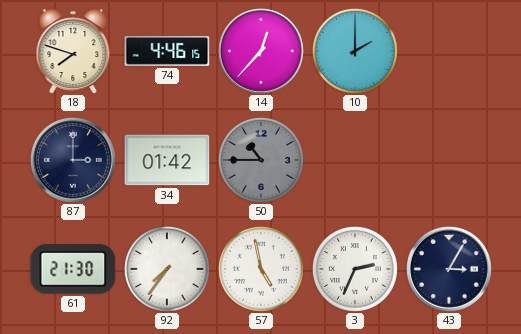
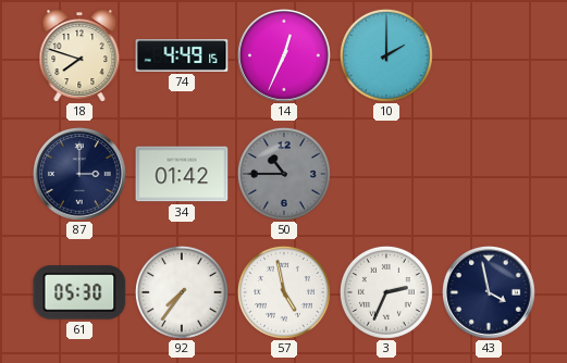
74: 4:46 -> 4:49 (182, 55)
14: 12:37 -> 12:34 (285, 57)
61: 21:30 -> 05:30 (79, 292)
43: 3:05 -> 3:58 (490, 293)
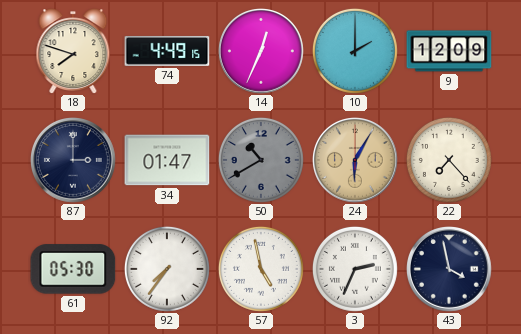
9: none -> 12:09 (449, 51)
34: 01:42 -> 01:47 (167, 160)
50: 10:45 -> 10:40 (261, 160)
24: none -> 6:05 (356, 161)
22: none -> 7:23 (449, 160)
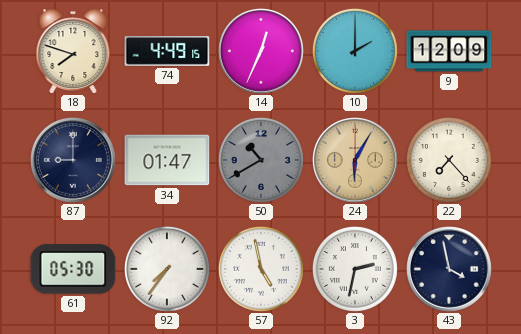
87: 3:00 -> 9:00 (74, 161)
3: 2:34 -> 2:32 (355, 269)
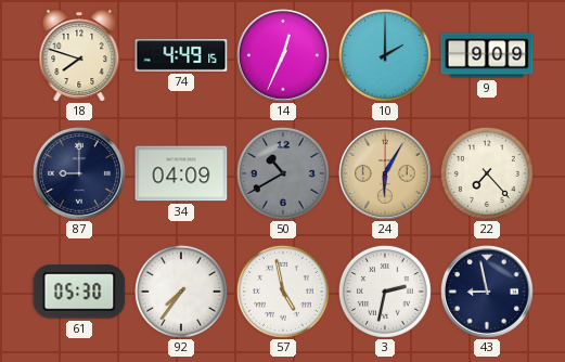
9: 12:09 -> 9:09 (487, 55)
34: 01:47 -> 04:09 (181, 173)
43: 3:58 -> 8:58 (488, 293)
